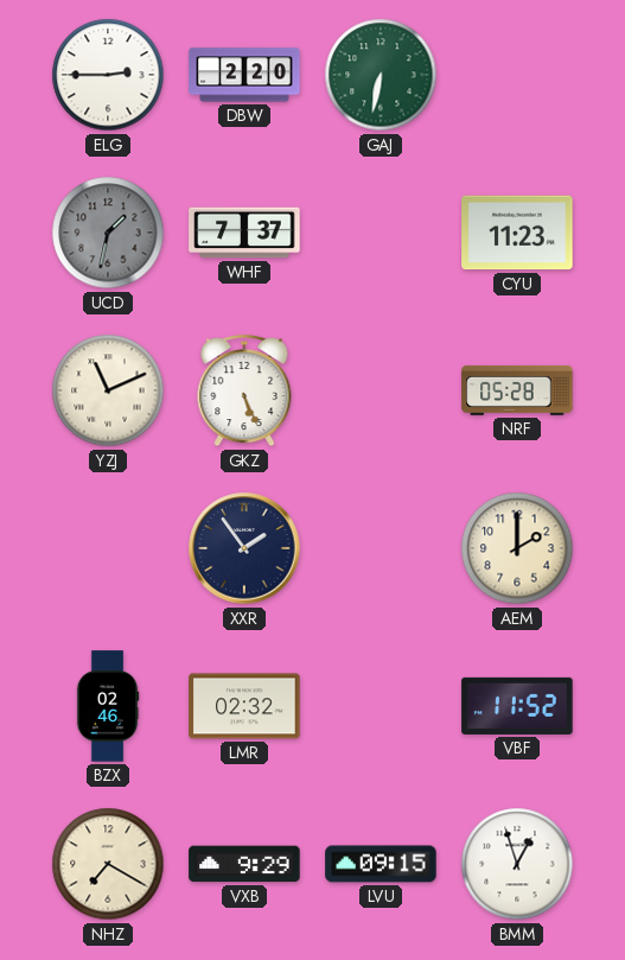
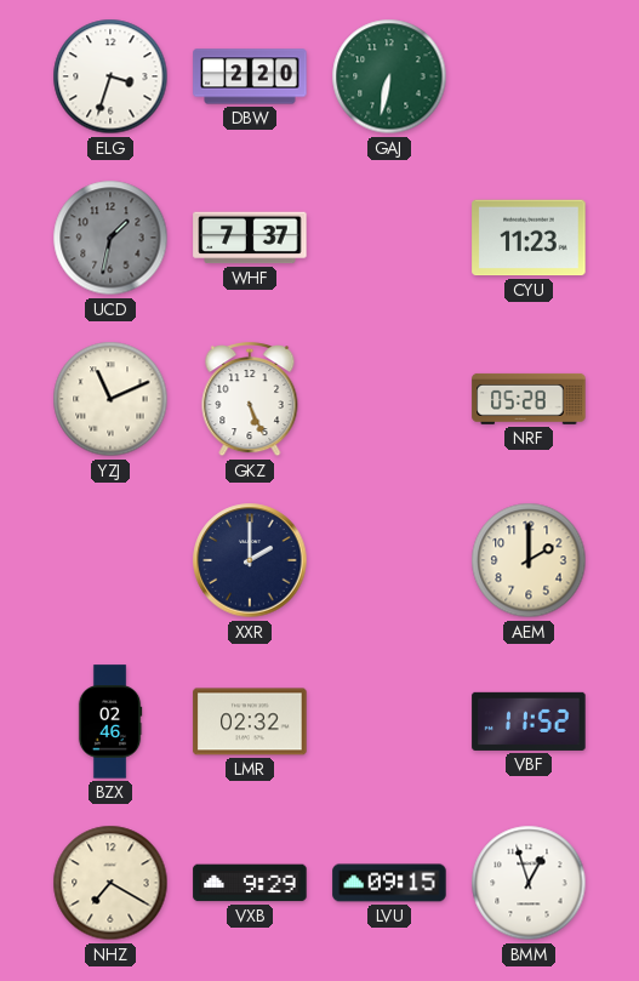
ELG: 2:45 -> 3:33 (110, 76)
XXR: 1:54 -> 2:00 (250, 560)
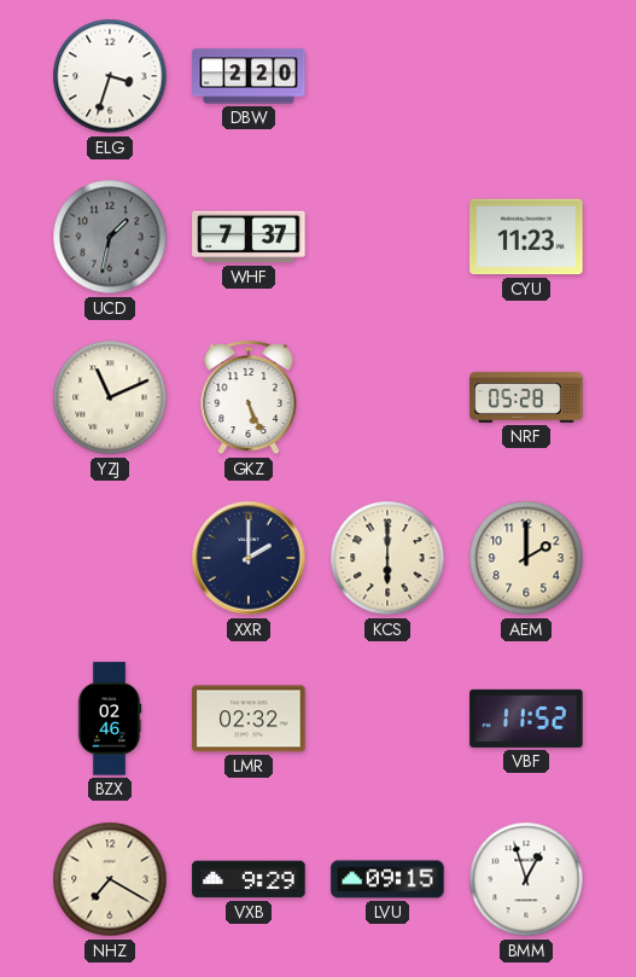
GAJ: 6:32 -> none (389, 76)
KCS: none -> 6:00 (387, 558)
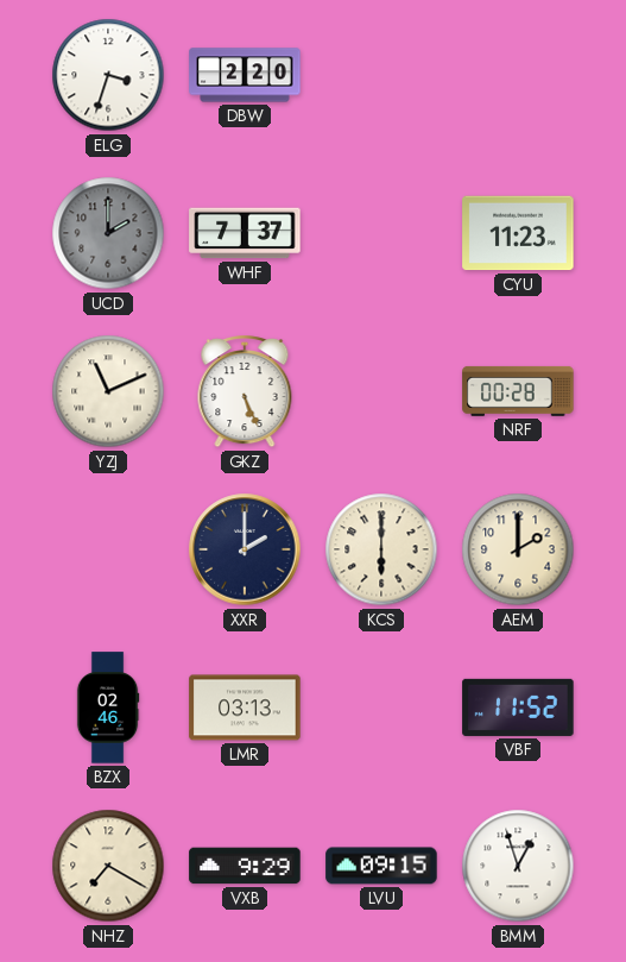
UCD: 1:32 -> 2:00 (108, 233)
NRF: 05:28 -> 00:28 (518, 391)
LMR: 02:32 -> 03:13 (245, 708)
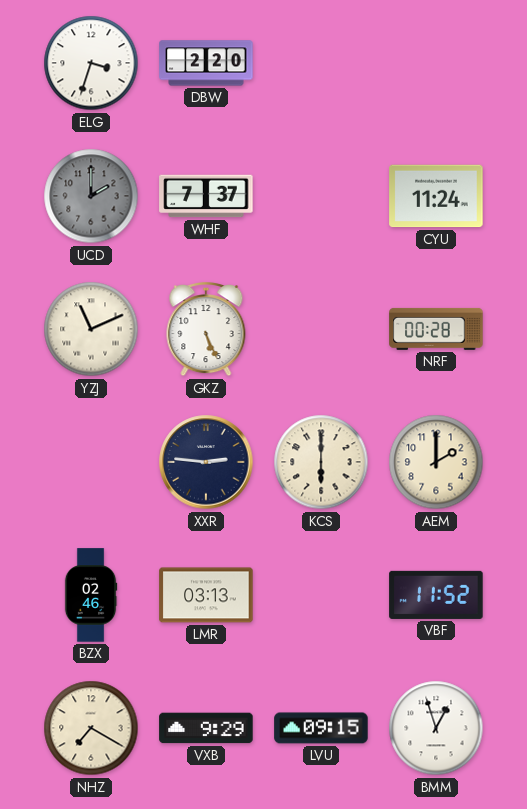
CYU: 11:23 -> 11:24 (436, 196)
XXR: 2:00 -> 2:46 (206, 462)
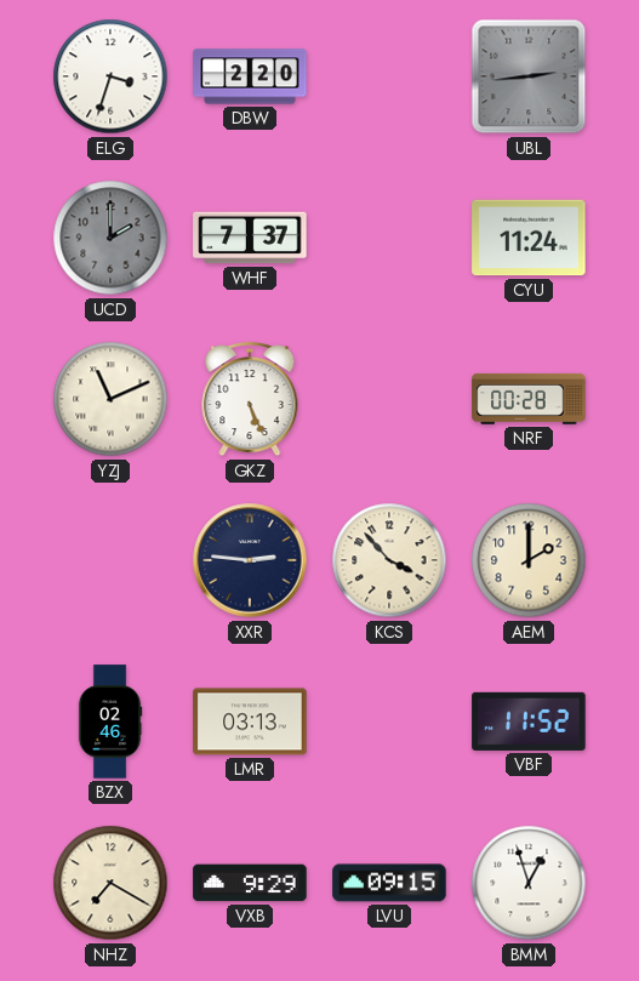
UBL: none -> 2:44 (529, 76)
KCS: 6:00 -> 3:53 (389, 560)
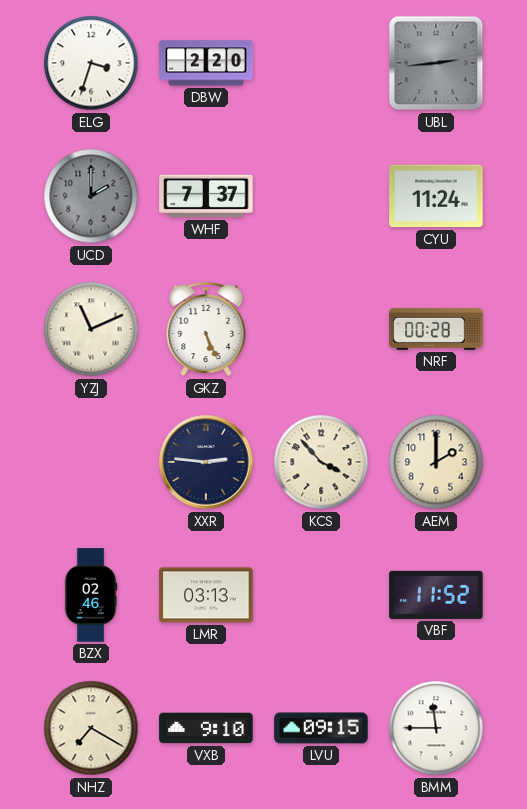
VXB: 9:29 -> 9:10 (206, 728)
BMM: 12:57 -> 11:45 (436, 728)
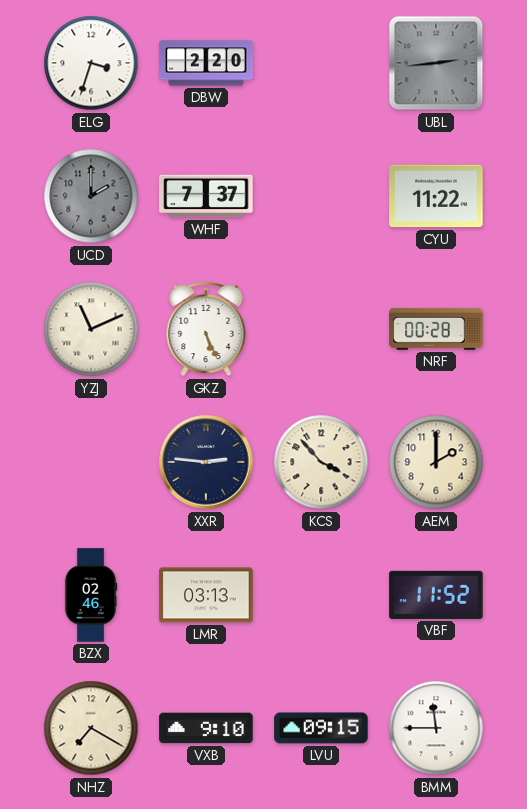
CYU: 11:24 -> 11:22 (436, 196)
